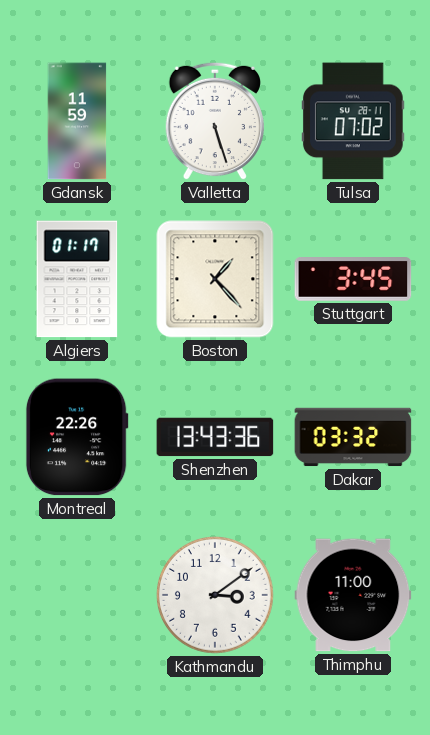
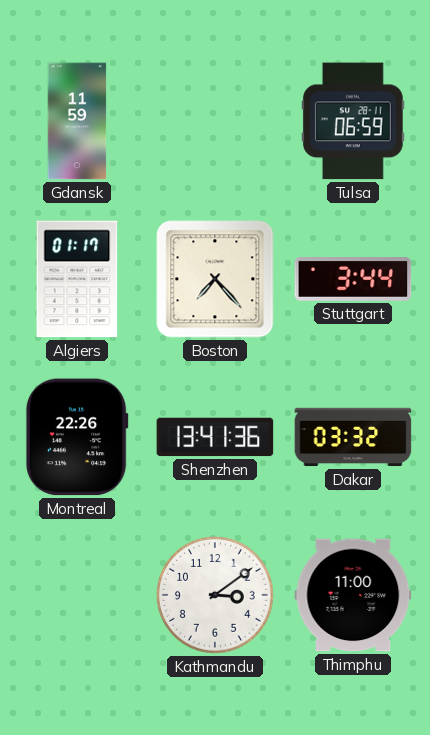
Valletta: 5:27 -> none (214, 121)
Tulsa: 07:02 -> 06:59 (353, 121)
Boston: 1:23 -> 7:23 (215, 279)
Stuttgart: 3:45 -> 3:44 (353, 279)
Shenzhen: 13:43 -> 13:41 (215, 437)
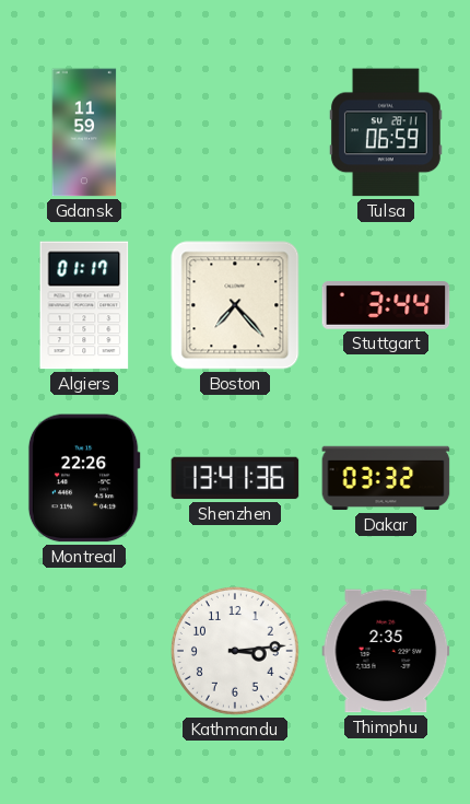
Kathmandu: 3:09 -> 3:14 (236, 652)
Thimphu: 11:00 -> 2:35 (386, 651)
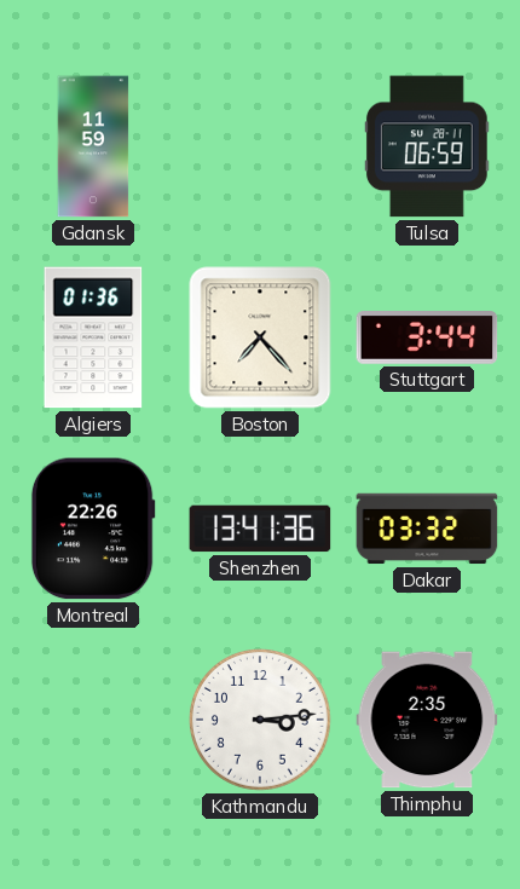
Algiers: 01:17 -> 01:36 (93, 337)
